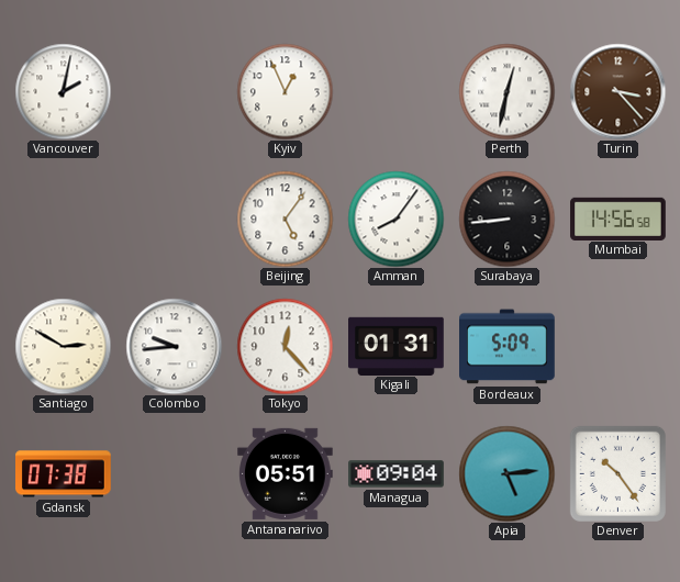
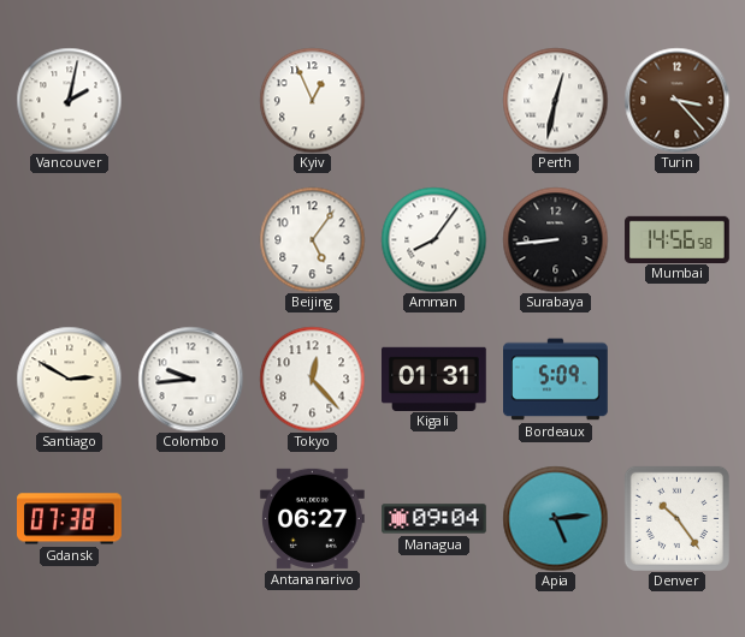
Antananarivo: 05:51 -> 06:27 (313, 518)
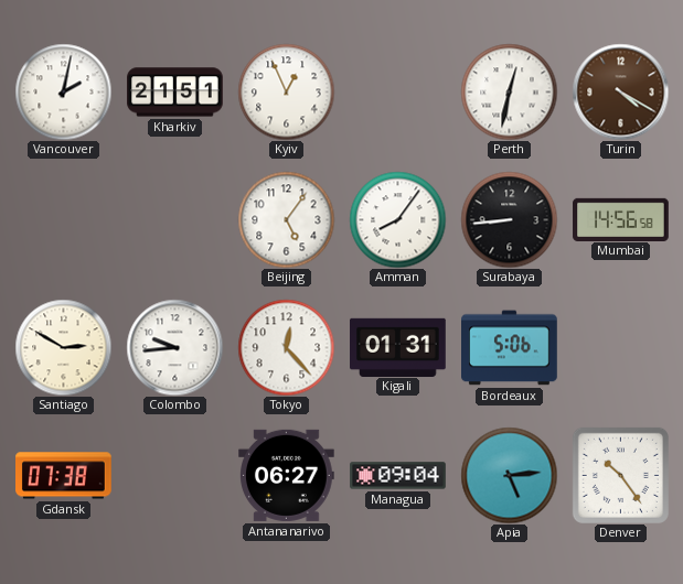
Kharkiv: none -> 21:51 (175, 93)
Turin: 3:23 -> 4:20 (620, 91)
Bordeaux: 5:09 -> 5:06 (510, 348)
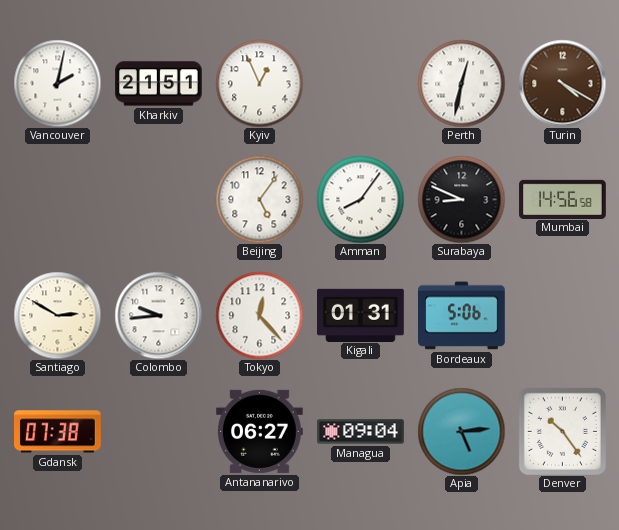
Surabaya: 8:44 -> 8:49 (461, 199)
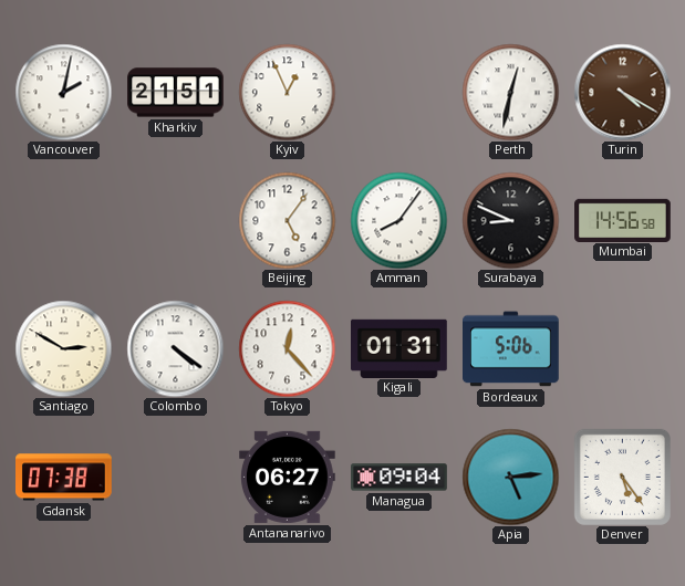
Colombo: 9:44 -> 4:21 (175, 348)
Denver: 10:24 -> 5:24 (622, 477)
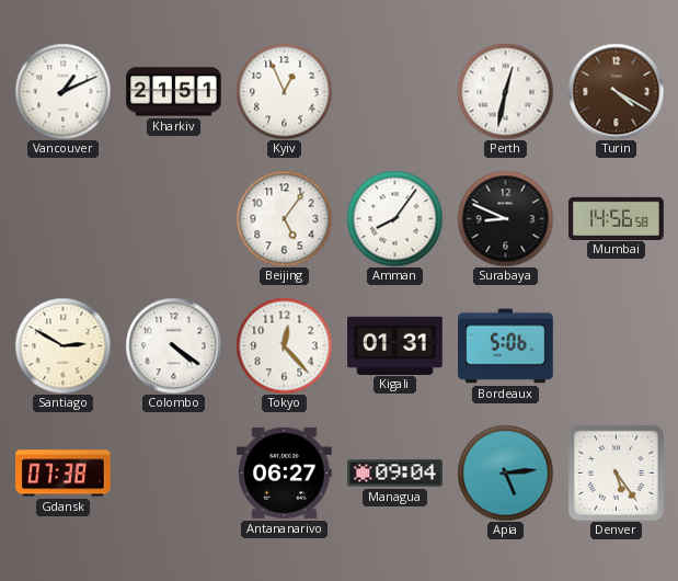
Vancouver: 2:02 -> 1:11 (62, 91)
